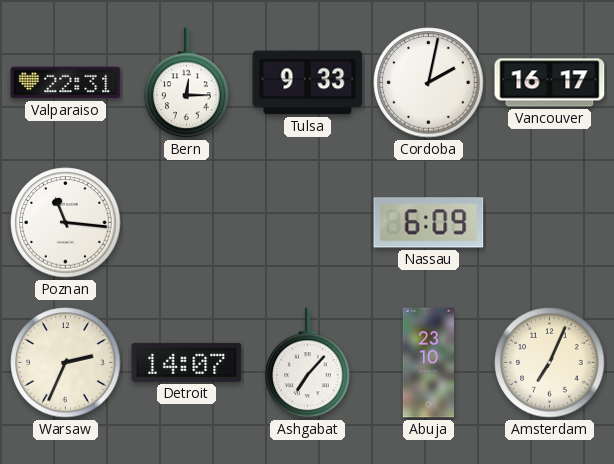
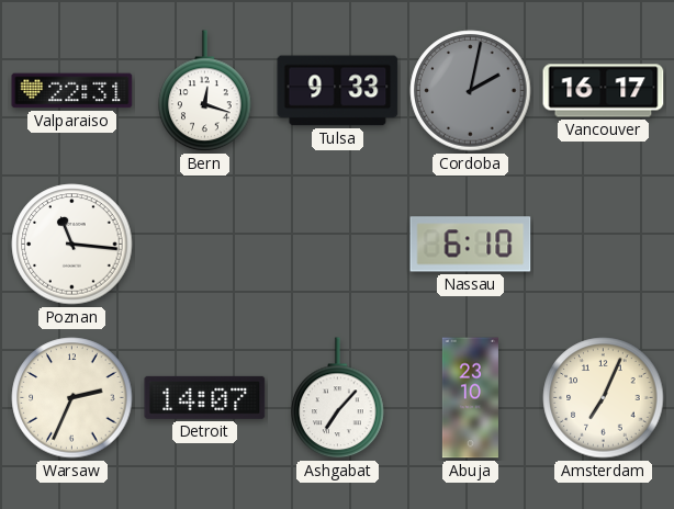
Bern: 12:15 -> 12:18 (205, 91)
Cordoba dial: white -> grey (471, 91)
Nassau: 6:09 -> 6:10 (471, 245)
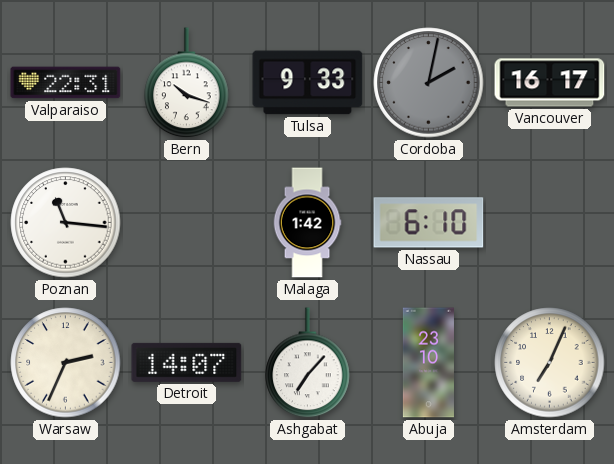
Bern: 12:18 -> 10:18 (187, 83)
Malaga: none -> 1:42 (307, 223)
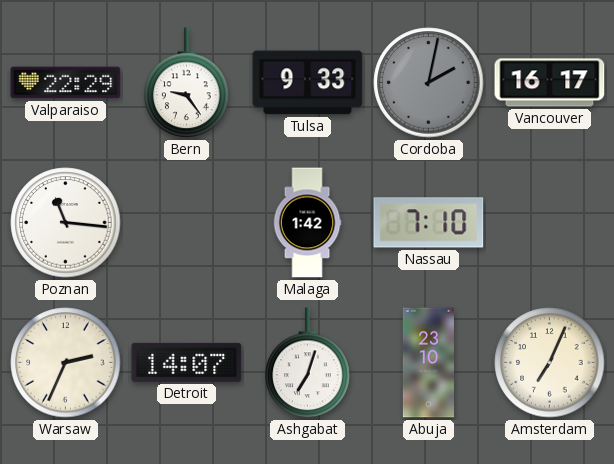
Valparaiso: 22:31 -> 22:29 (66, 83)
Bern: 10:18 -> 9:24 (187, 83)
Nassau: 6:10 -> 7:10 (429, 223)
Ashgabat: 7:07 -> 7:03 (308, 363)
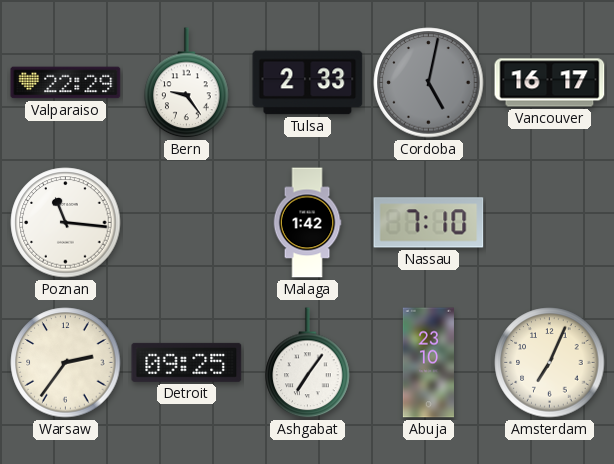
Tulsa: 9:33 -> 2:33 (308, 83)
Cordoba: 2:02 -> 5:02 (429, 83)
Warsaw: 2:34 -> 2:36 (66, 363)
Detroit: 14:07 -> 09:25 (187, 362)
Ashgabat: 7:03 -> 7:06 (308, 363)
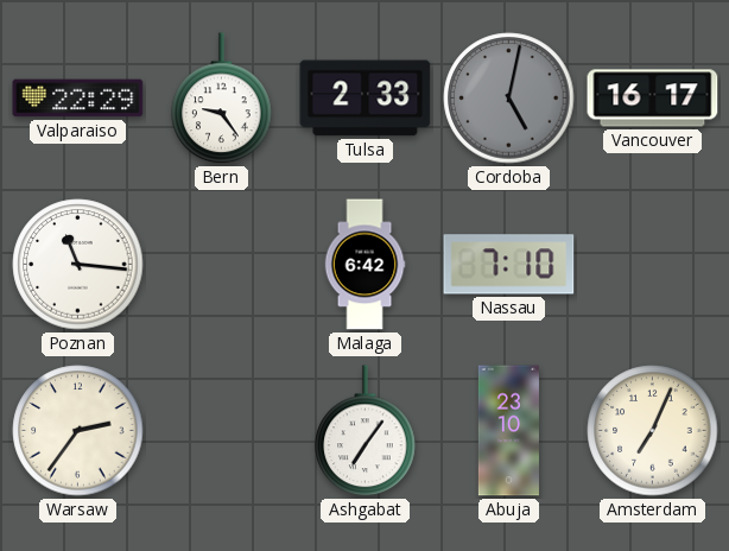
Malaga: 1:42 -> 6:42 (364, 265)
Detroit: 09:25 -> none (187, 362)
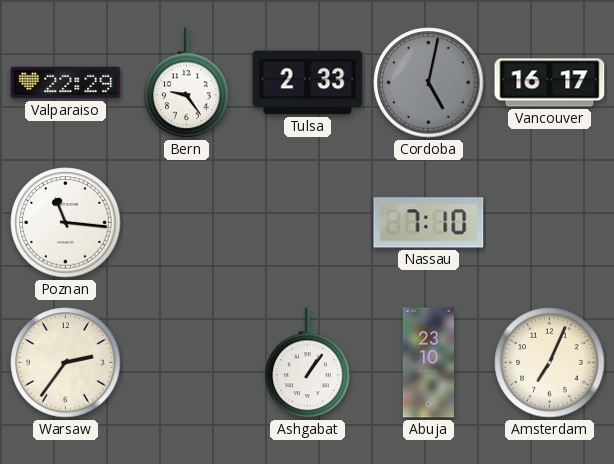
Malaga: 6:42 -> none (364, 265)
Ashgabat: 7:06 -> 1:06 (308, 363)
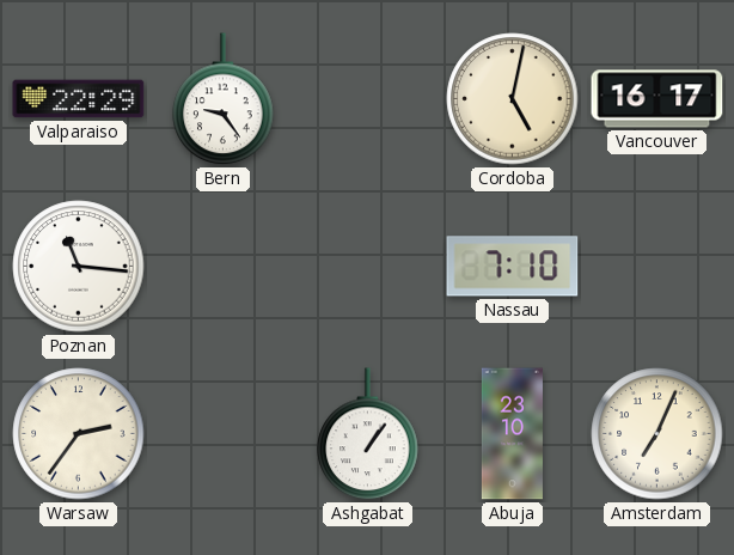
Tulsa: 2:33 -> none (308, 83)
Cordoba dial: grey -> cream (513, 99)
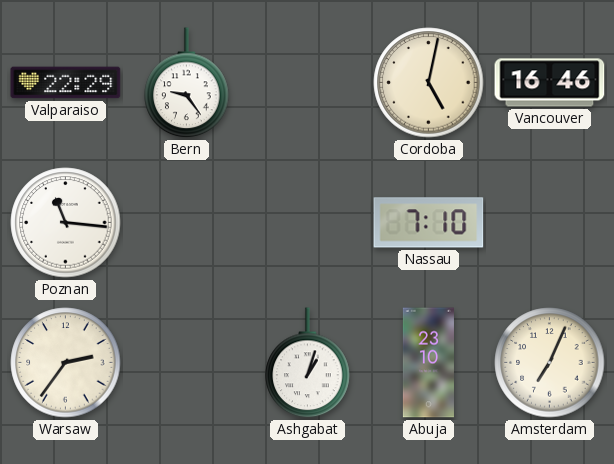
Vancouver: 16:17 -> 16:46 (550, 83)
Ashgabat: 1:06 -> 1:03 (308, 363)
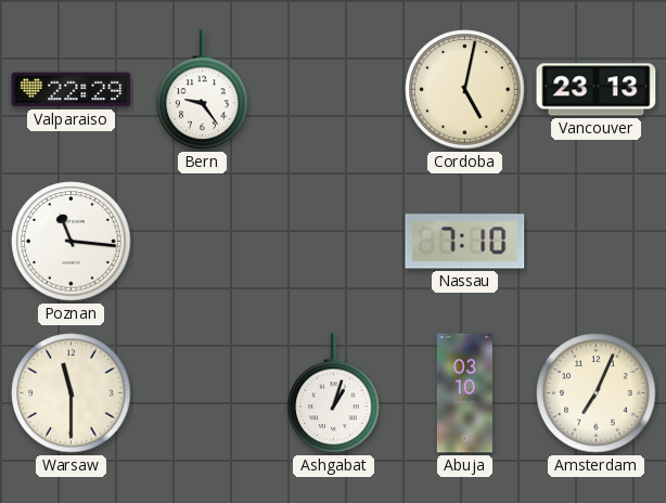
Vancouver: 16:46 -> 23:13 (597, 90)
Warsaw: 2:36 -> 11:30 (72, 394)
Abuja: 23:10 -> 03:10 (464, 394)
